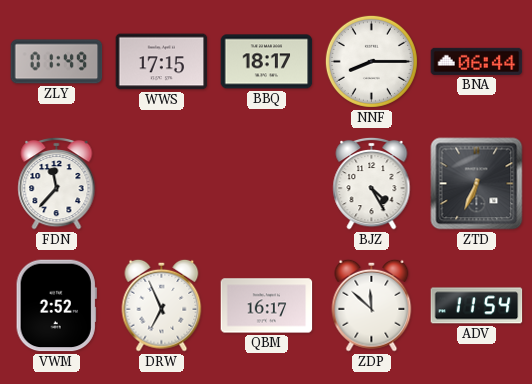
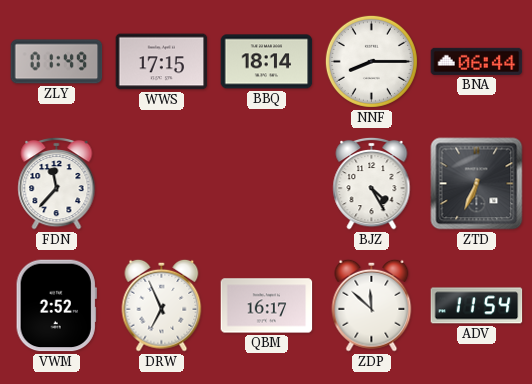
BBQ: 18:17 -> 18:14 (267, 62)
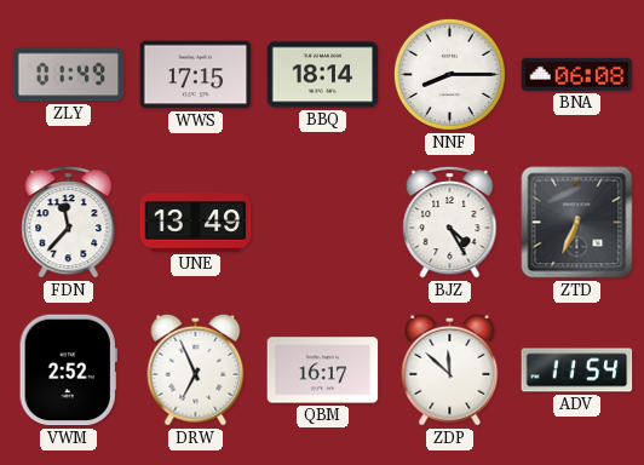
BNA: 06:44 -> 06:08 (577, 74)
UNE: none -> 13:49 (196, 223)
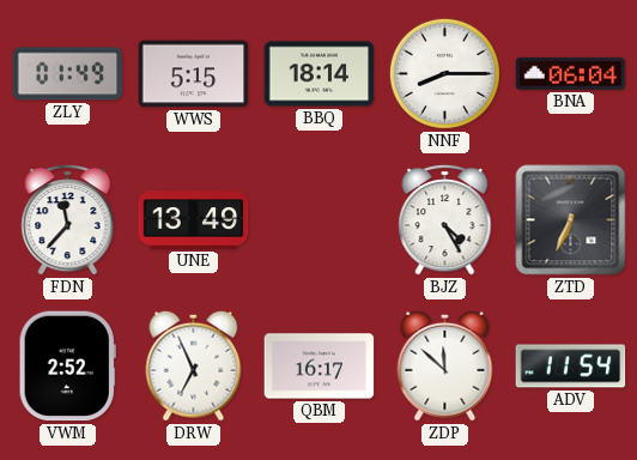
WWS: 17:15 -> 5:15 (194, 74)
BNA: 06:08 -> 06:04 (571, 73)
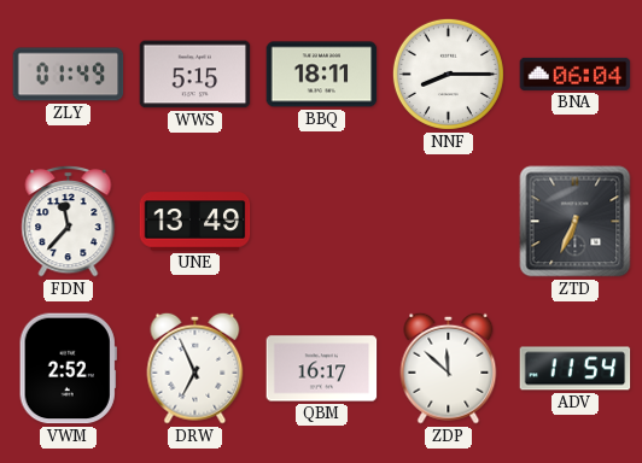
BBQ: 18:14 -> 18:11 (322, 75)
BJZ: 4:25 -> none (445, 219)
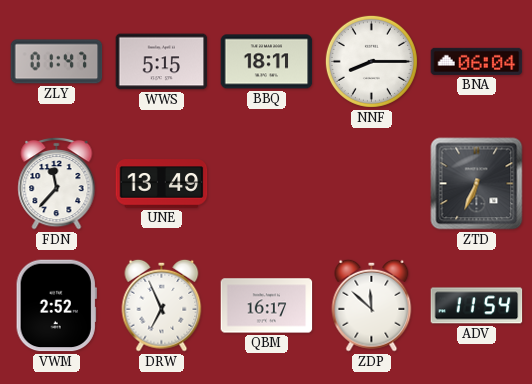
ZLY: 01:49 -> 01:47 (57, 62)
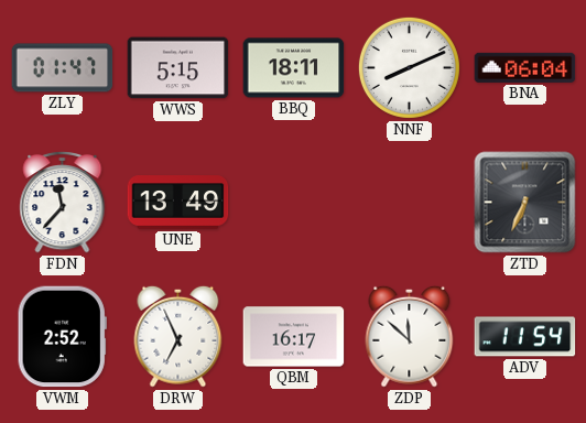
NNF: 8:15 -> 8:11 (409, 67)
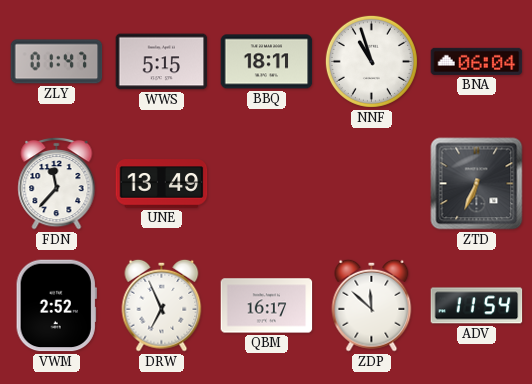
NNF: 8:11 -> 10:57 (371, 61)
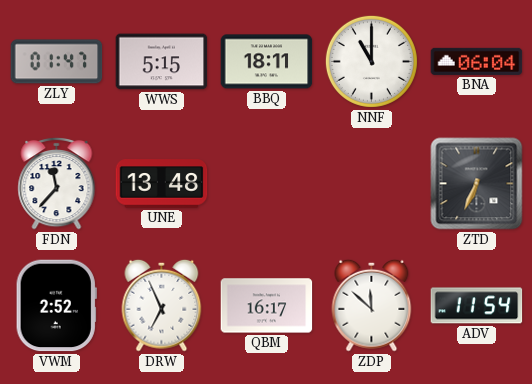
NNF: 10:57 -> 11:00 (371, 61)
UNE: 13:49 -> 13:48 (162, 184)
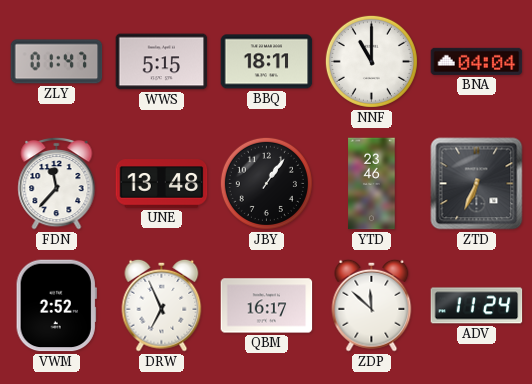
BNA: 06:04 -> 04:04 (477, 61)
JBY: none -> 1:06 (266, 183)
YTD: none -> 23:46 (372, 184)
ADV: 11:54 -> 11:24 (477, 306)
